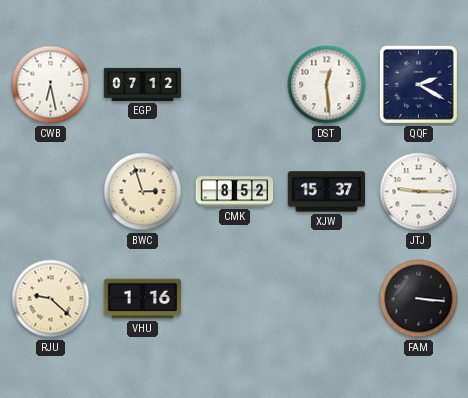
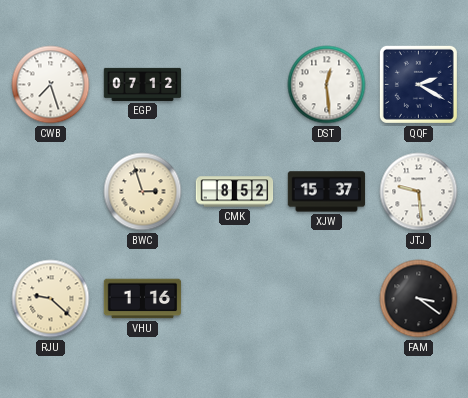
CWB: 6:28 -> 7:27 (51, 85)
JTJ: 9:15 -> 9:29 (419, 192)
FAM: 3:16 -> 3:21 (419, 299)
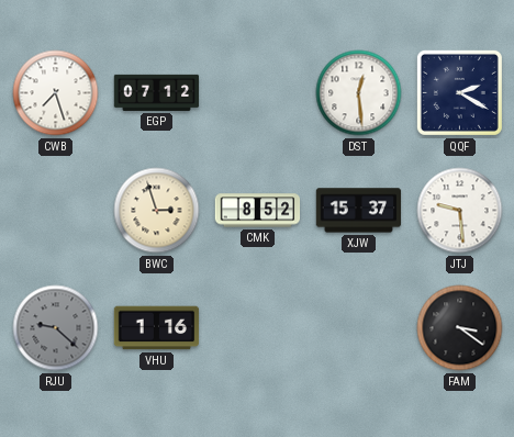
RJU dial: cream -> grey (56, 328)
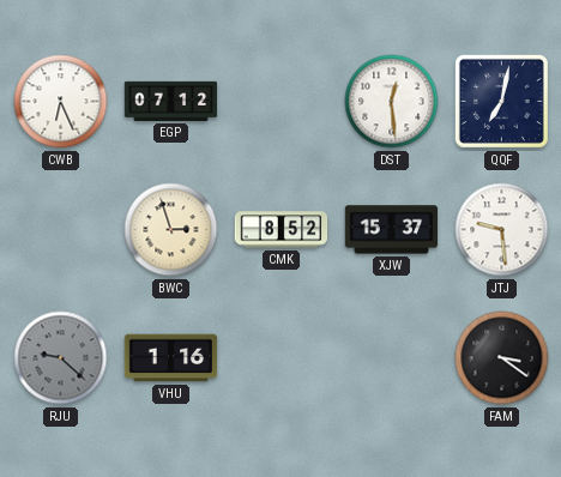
CWB: 7:27 -> 6:26 (61, 102)
QQF: 2:20 -> 7:02 (501, 101)
